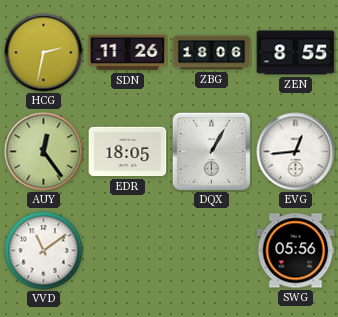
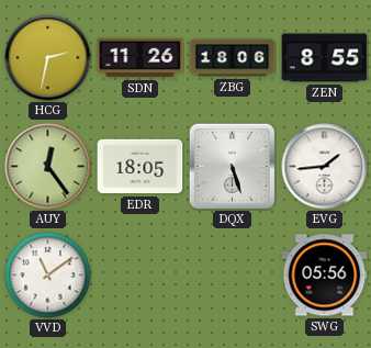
DQX: 1:05 -> 5:27 (232, 166)
EVG: 12:44 -> 1:44 (325, 167)
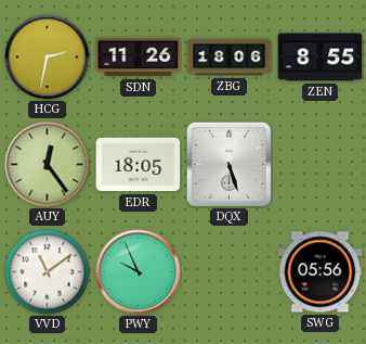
EVG: 1:44 -> none (325, 167)
PWY: none -> 9:56 (139, 272)
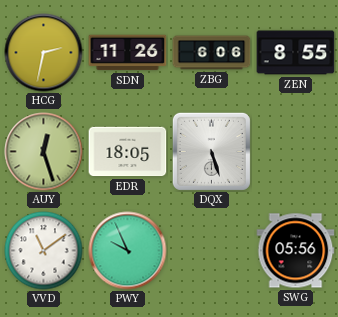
ZBG: 18:06 -> 6:06 (212, 53)
AUY: 12:24 -> 12:27 (44, 152)
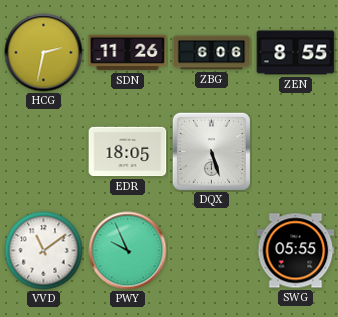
AUY: 12:27 -> none (44, 152)
SWG: 05:56 -> 05:55 (296, 251)
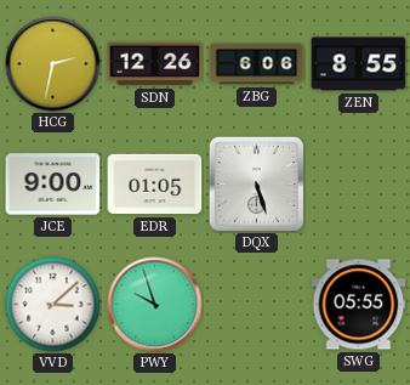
SDN: 11:26 -> 12:26 (155, 64)
JCE: none -> 9:00 (53, 185)
EDR: 18:05 -> 01:05 (155, 185)
VVD: 11:09 -> 3:08 (53, 305)
PWY: 9:56 -> 9:57 (155, 305)
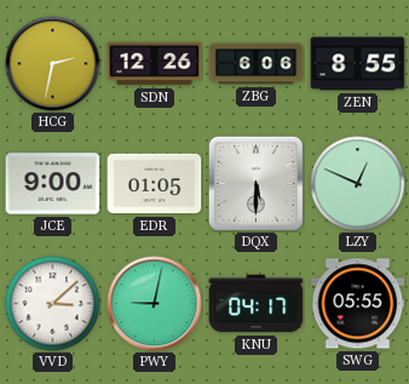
DQX: 5:27 -> 5:30 (255, 183)
LZY: none -> 12:49 (358, 184)
PWY: 9:57 -> 9:02 (155, 304)
KNU: none -> 04:17 (257, 304)
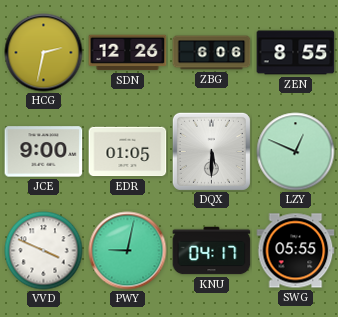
VVD: 3:08 -> 3:49 (44, 251)
